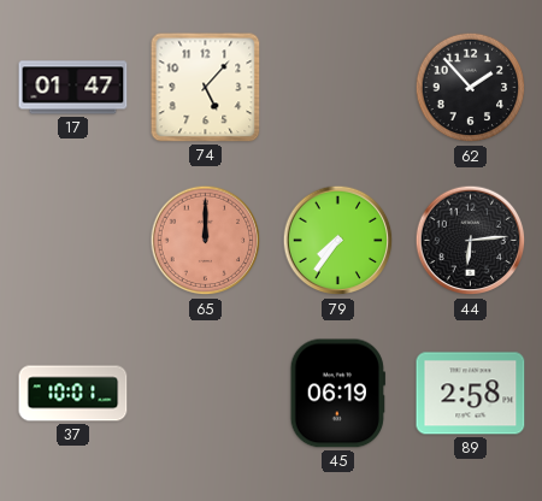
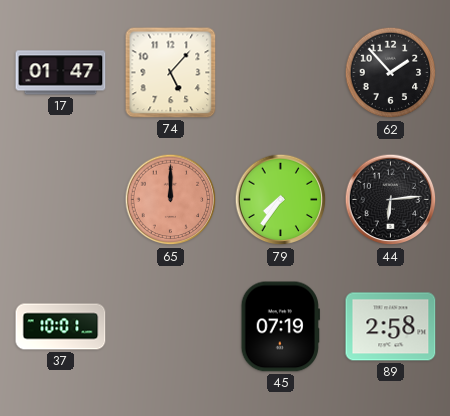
45: 06:19 -> 07:19 (280, 327)
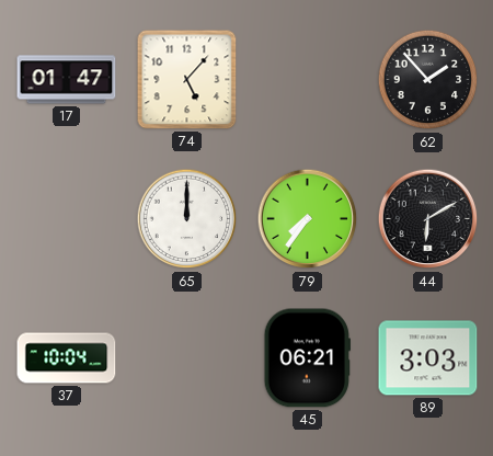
65 dial: salmon -> white (187, 219)
44: 6:14 -> 6:10 (428, 219)
37: 10:01 -> 10:04 (67, 358)
45: 07:19 -> 06:21 (307, 358)
89: 2:58 -> 3:03 (428, 358)
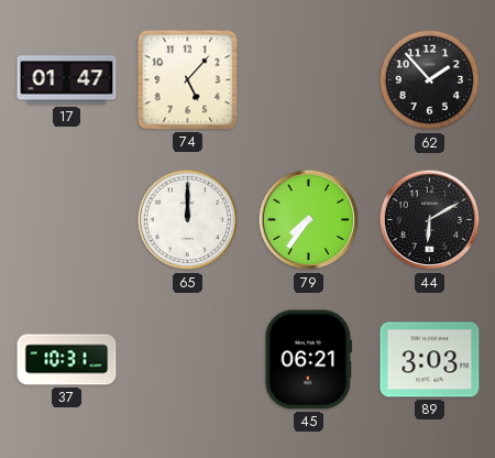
37: 10:04 -> 10:31 (67, 360)
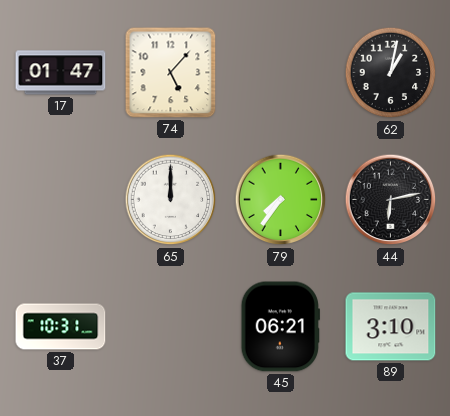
62: 1:53 -> 1:02 (391, 73)
44: 6:10 -> 6:13 (391, 200)
89: 3:03 -> 3:10 (391, 327)
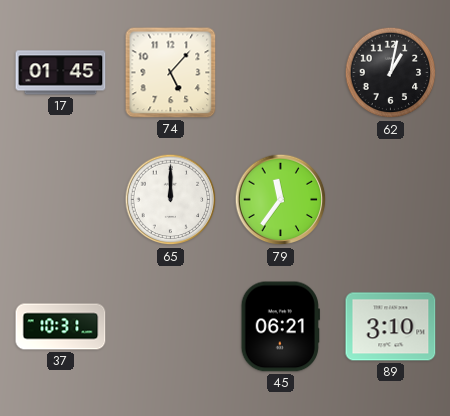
17: 01:47 -> 01:45 (61, 73)
79: 7:36 -> 11:36 (281, 200)
44: 6:13 -> none (391, 200)
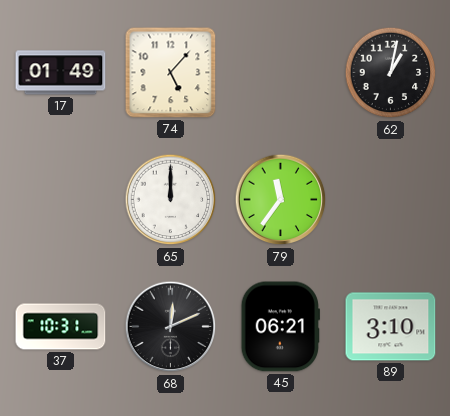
17: 01:45 -> 01:49 (61, 73)
68: none -> 12:11 (171, 327)
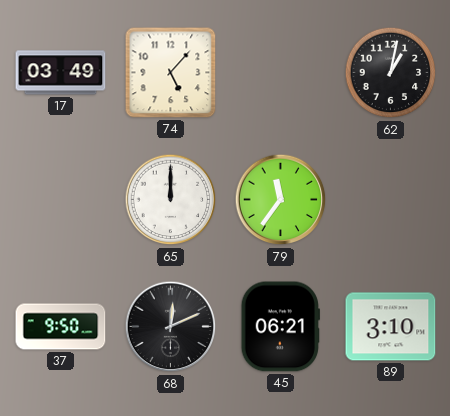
17: 01:49 -> 03:49 (61, 73)
37: 10:31 -> 9:50 (61, 327)
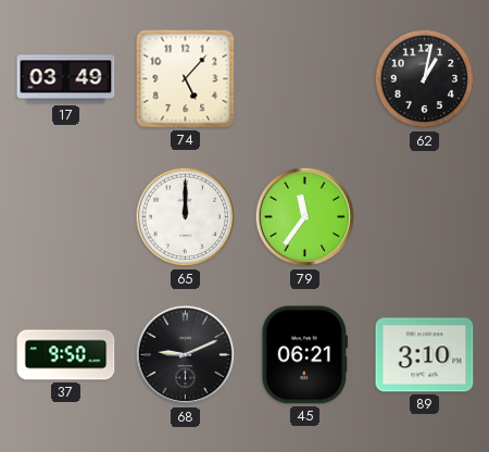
68: 12:11 -> 9:11 (186, 355)
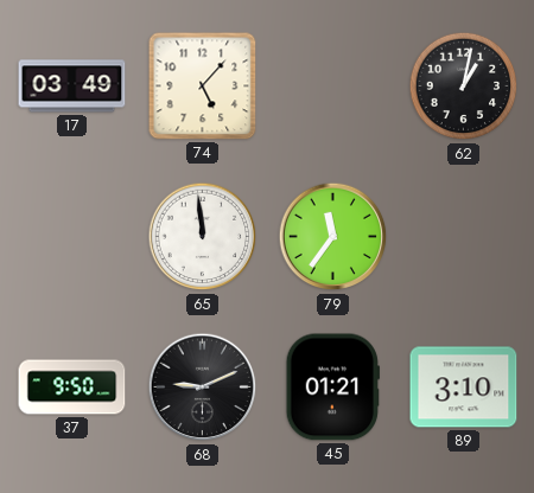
65: 12:00 -> 11:59 (203, 237)
45: 06:21 -> 01:21 (332, 388)
